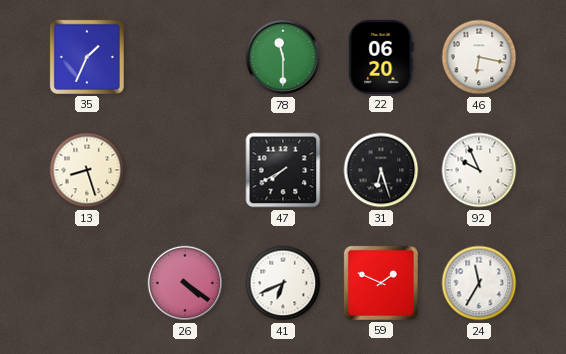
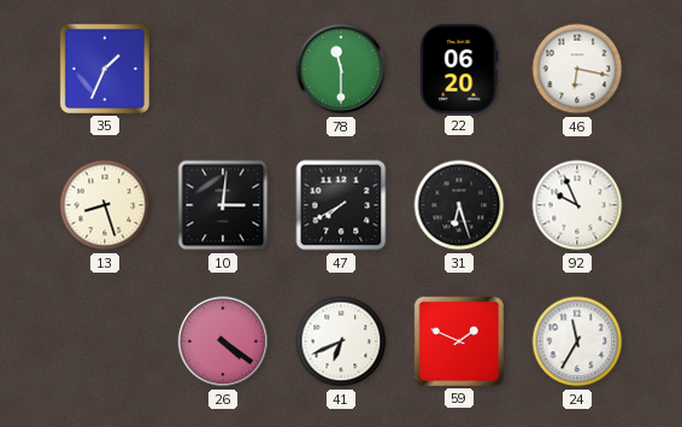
10: none -> 3:01 (223, 205)
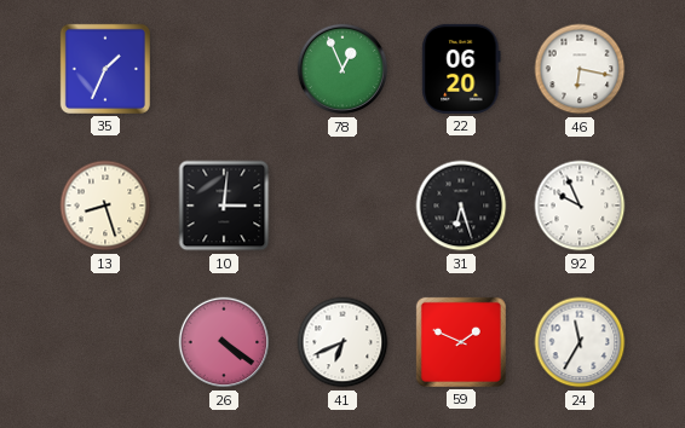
78: 11:30 -> 12:56 (342, 69)
47: 7:40 -> none (341, 205)
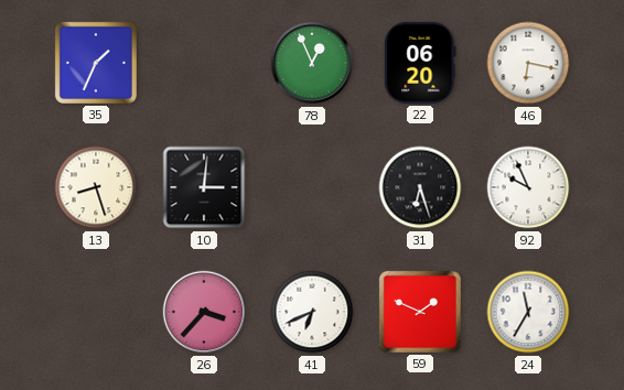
26: 4:21 -> 3:37 (204, 312)
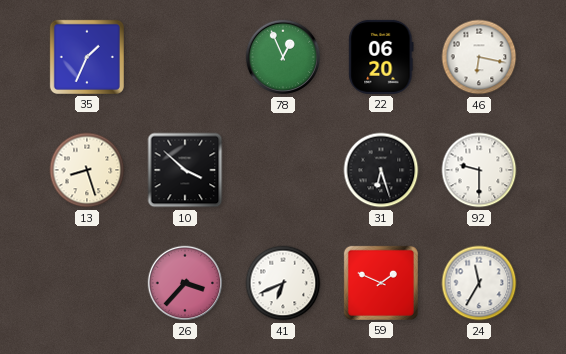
10: 3:01 -> 3:52 (185, 170)
92: 9:56 -> 9:30 (479, 170)
